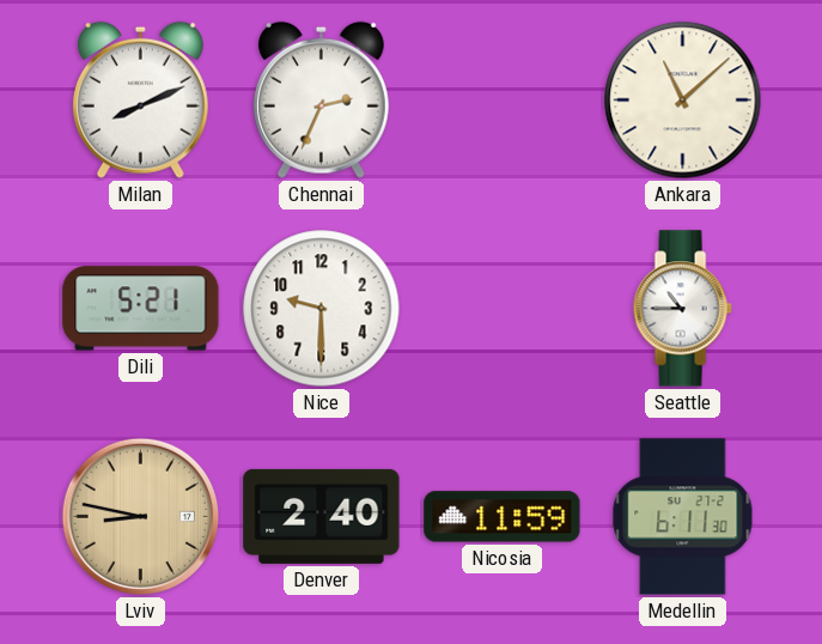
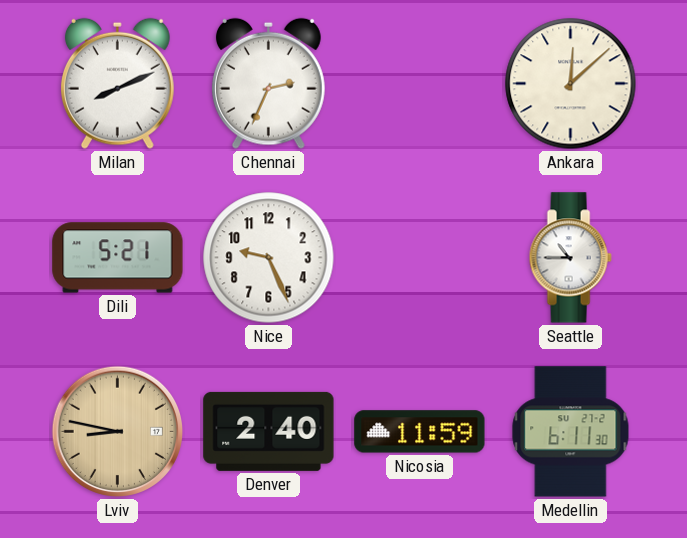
Ankara: 11:08 -> 12:08 (571, 84)
Nice: 9:30 -> 9:26 (269, 258)
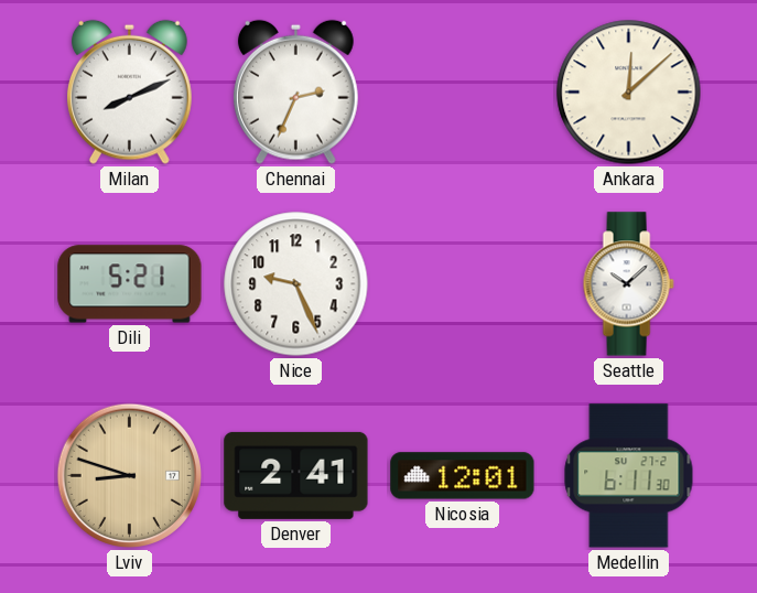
Seattle: 10:45 -> 10:08 (628, 284)
Lviv: 8:47 -> 8:48 (130, 476)
Denver: 2:40 -> 2:41 (296, 475)
Nicosia: 11:59 -> 12:01 (463, 476)
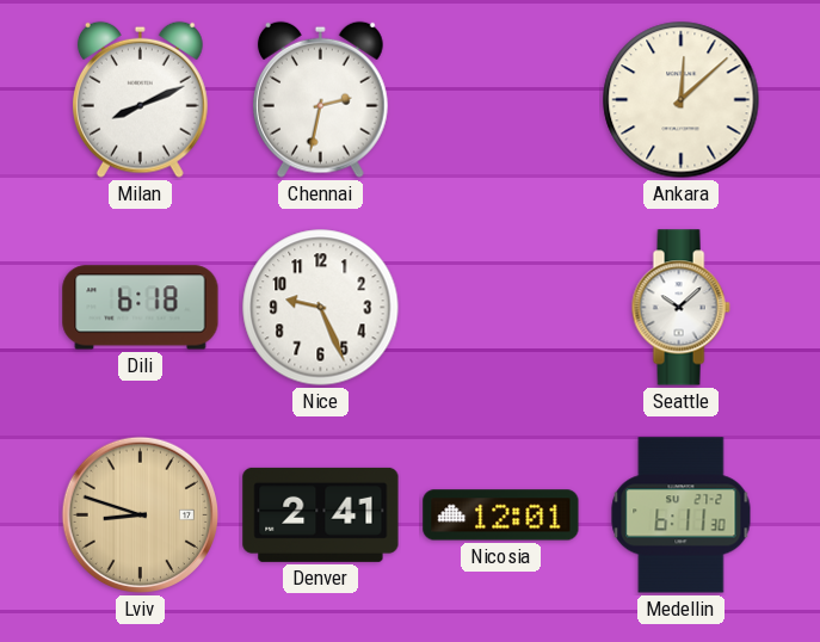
Chennai: 2:34 -> 2:32 (320, 99)
Dili: 5:21 -> 6:18 (141, 308)
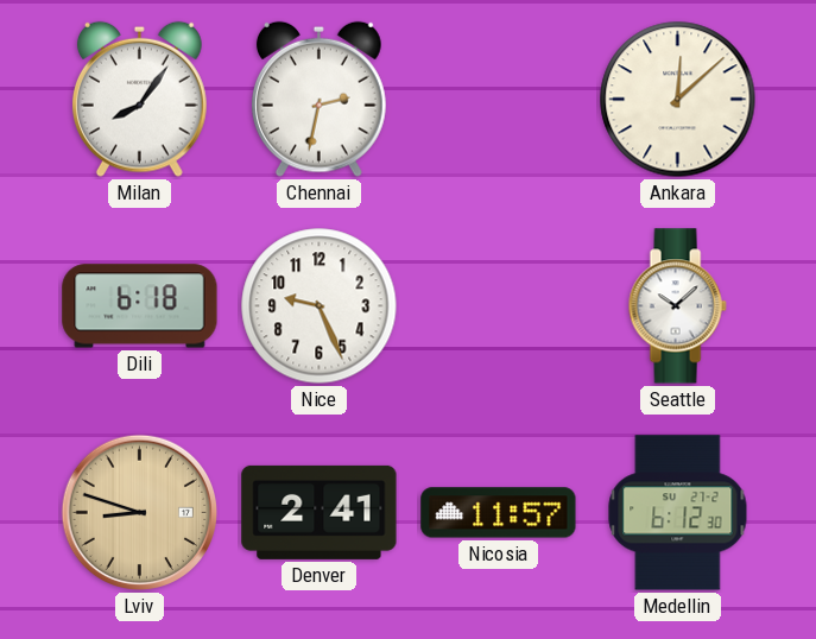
Milan: 8:11 -> 8:06 (139, 99)
Nicosia: 12:01 -> 11:57 (499, 513)
Medellin: 6:11 -> 6:12 (678, 513)
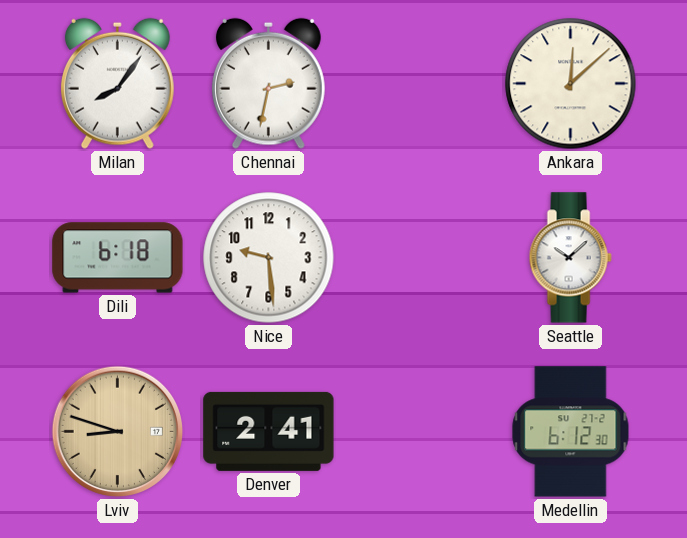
Nice: 9:26 -> 9:29 (269, 258)
Nicosia: 11:57 -> none (499, 513)
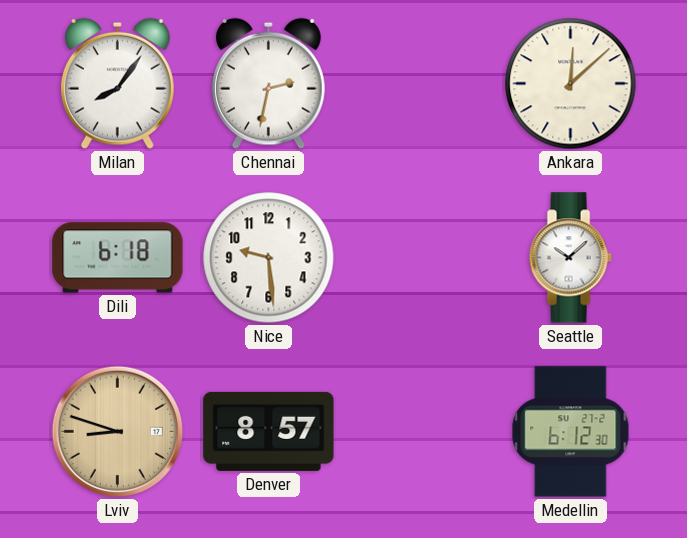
Denver: 2:41 -> 8:57 (269, 431)
